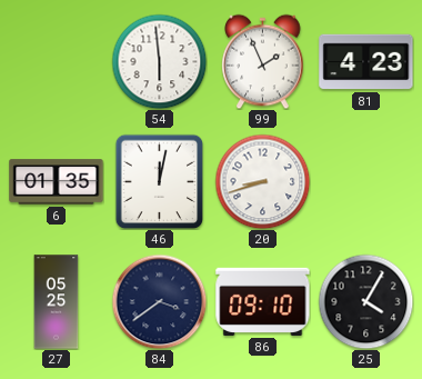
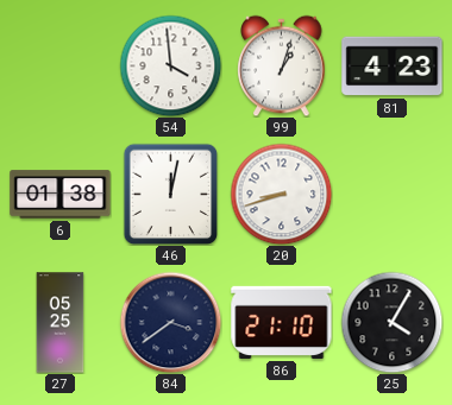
54: 5:59 -> 3:59 (170, 65)
99: 1:56 -> 1:03 (282, 65)
6: 01:35 -> 01:38 (61, 195)
86: 09:10 -> 21:10 (282, 322)
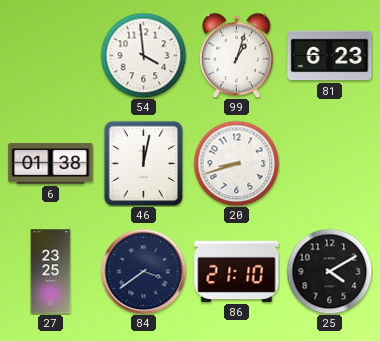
81: 4:23 -> 6:23 (330, 56)
27: 05:25 -> 23:25 (51, 272)
25: 4:05 -> 4:10 (329, 271)
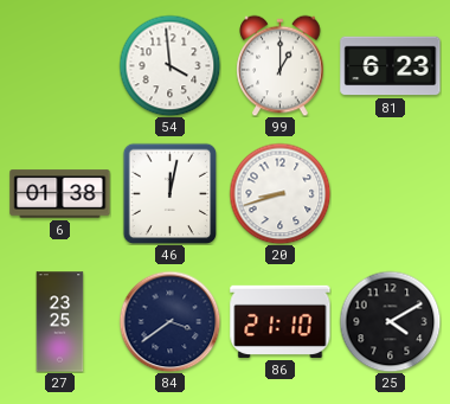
99: 1:03 -> 1:00 (281, 65)
